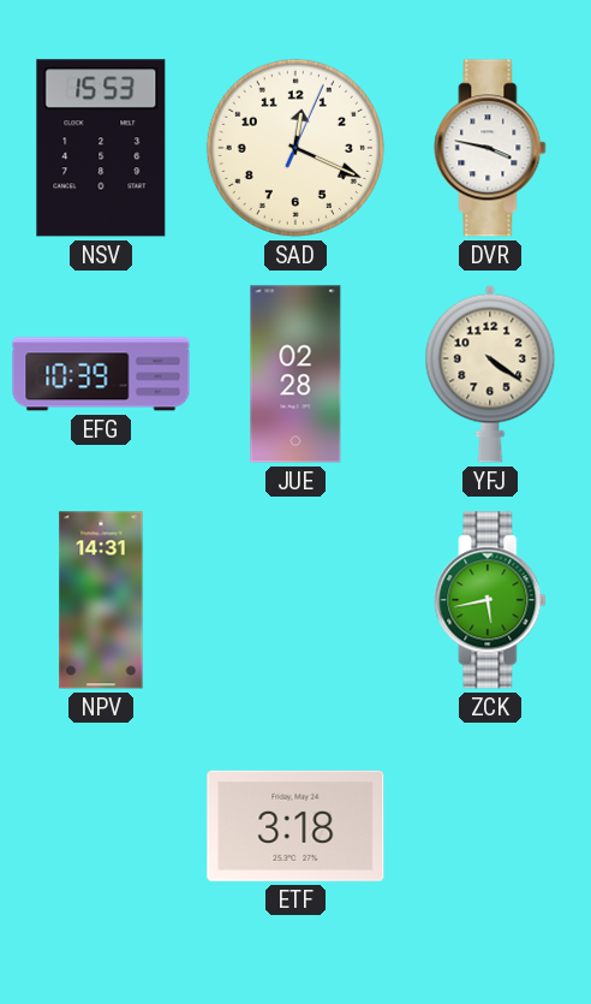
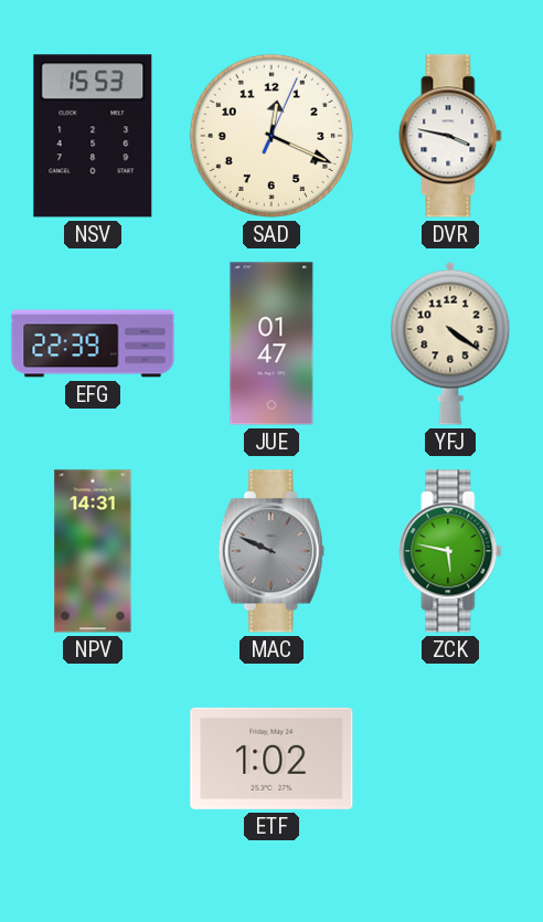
EFG: 10:39 -> 22:39 (93, 343)
JUE: 02:28 -> 01:47 (271, 343)
MAC: none -> 9:49 (271, 551)
ZCK: 5:43 -> 5:47 (450, 551)
ETF: 3:18 -> 1:02 (271, 759)
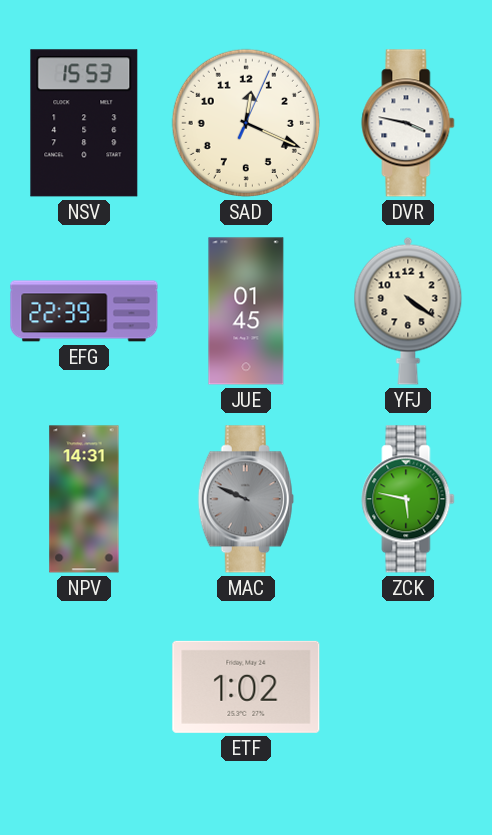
JUE: 01:47 -> 01:45 (246, 311)
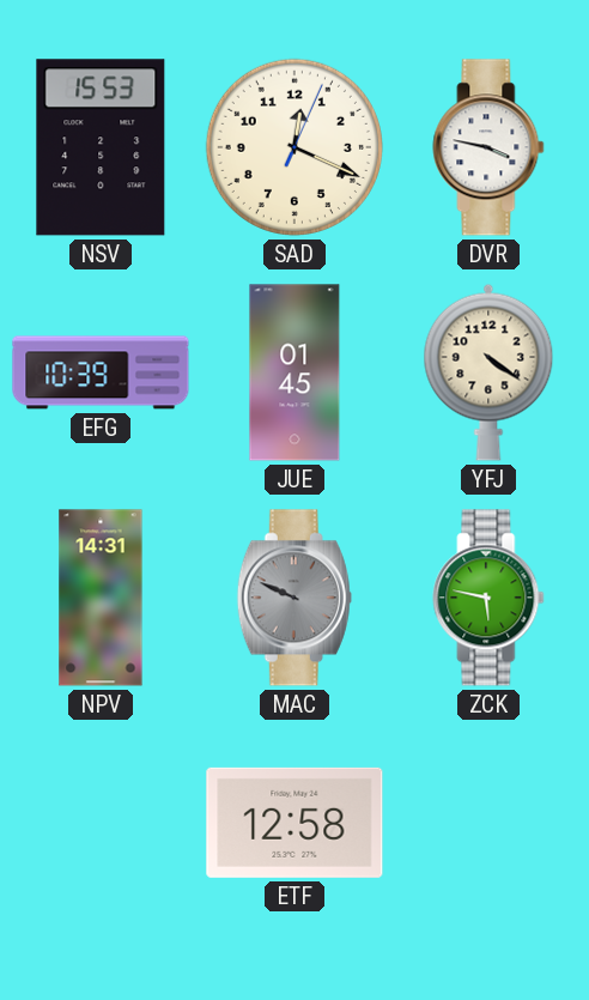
EFG: 22:39 -> 10:39 (101, 372)
ETF: 1:02 -> 12:58 (294, 823)
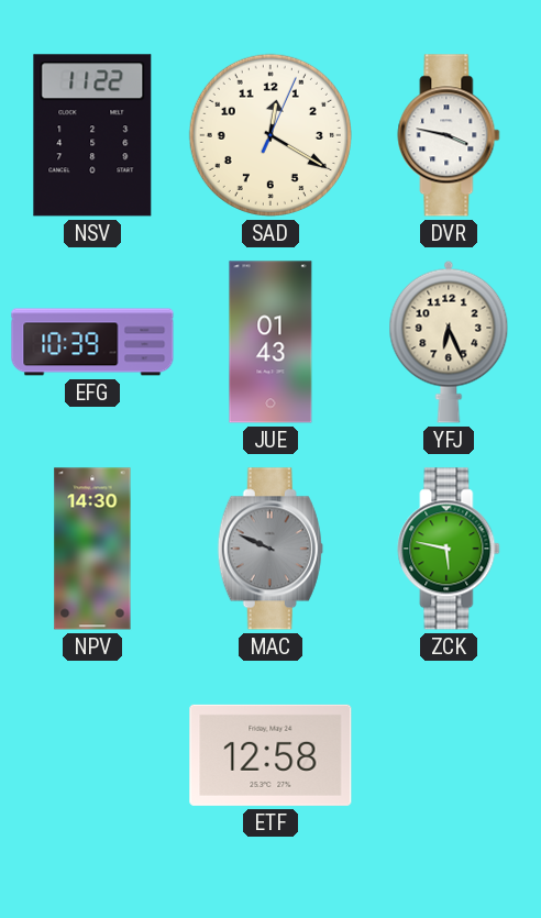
NSV: 15:53 -> 11:22 (92, 135)
SAD: 12:19 -> 12:20 (270, 135)
JUE: 01:45 -> 01:43 (270, 342)
YFJ: 4:21 -> 6:26 (449, 342)
NPV: 14:31 -> 14:30 (92, 549)
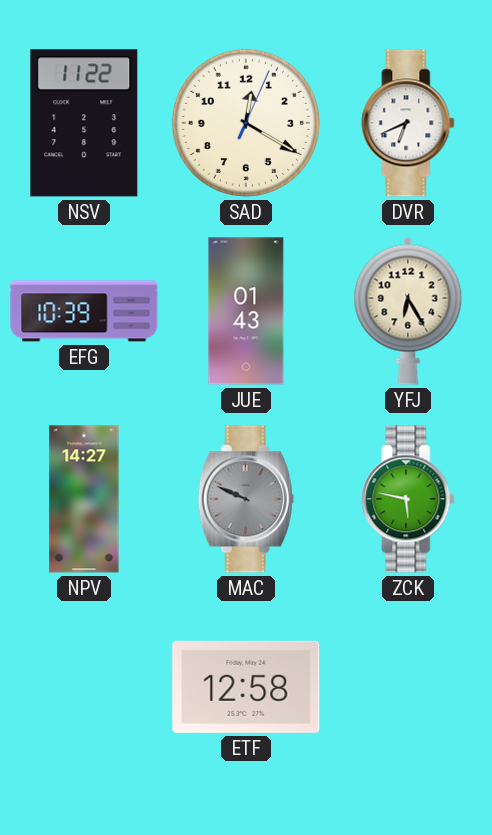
DVR: 3:47 -> 6:41 (408, 123)
YFJ: 6:26 -> 6:25 (408, 311)
NPV: 14:30 -> 14:27 (84, 499)
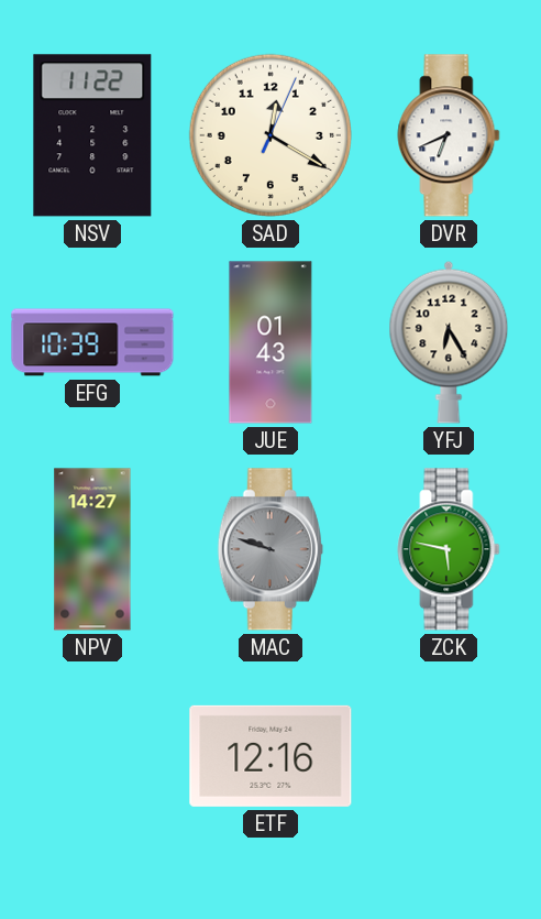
MAC: 9:49 -> 9:48 (270, 549)
ETF: 12:58 -> 12:16 (270, 756)
